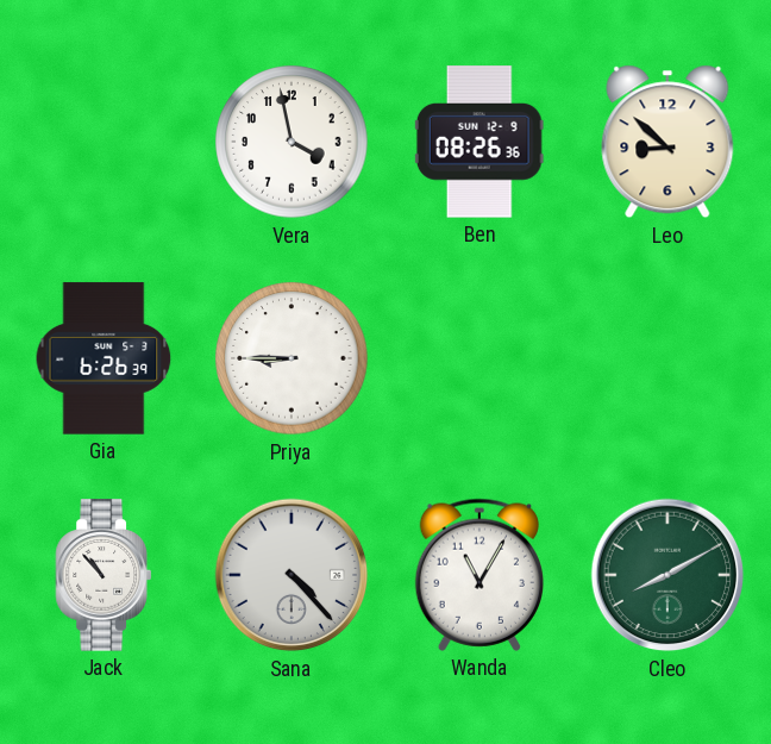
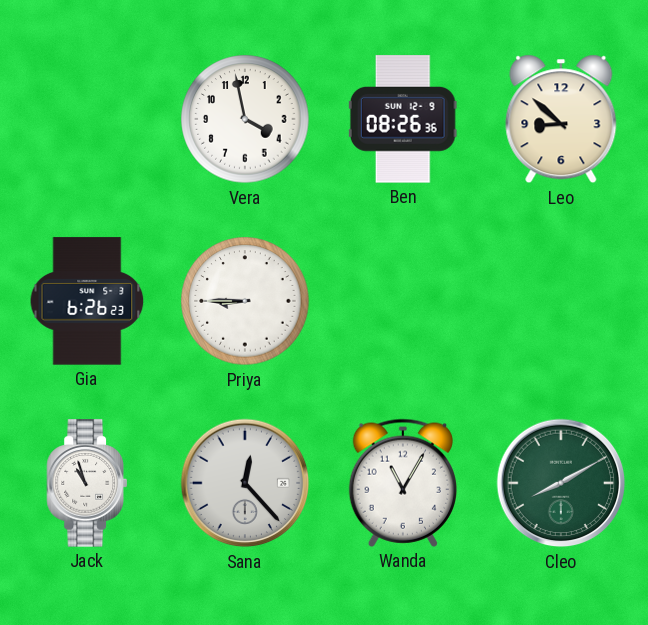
Gia: 6:26:39 -> 6:26:23 (87, 301)
Jack: 10:53 -> 10:57 (86, 483)
Sana: 4:23 -> 12:23 (245, 483)
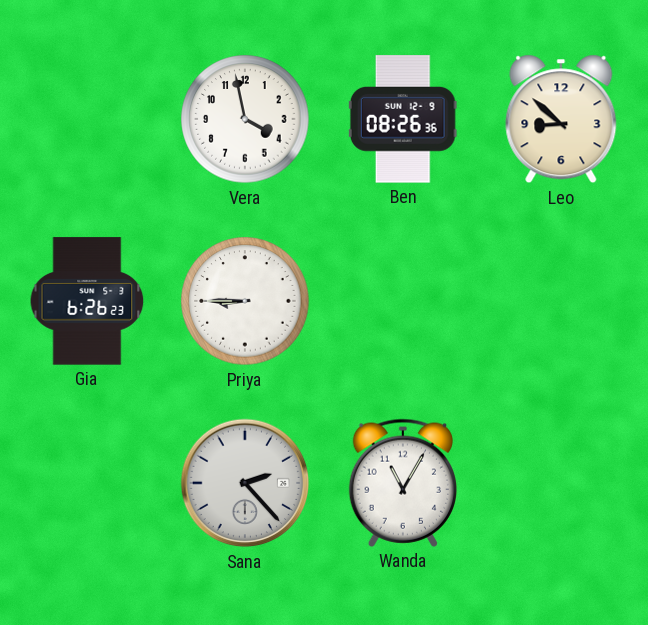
Jack: 10:57 -> none (86, 483)
Sana: 12:23 -> 2:23 (245, 483)
Cleo: 8:10 -> none (561, 483)
